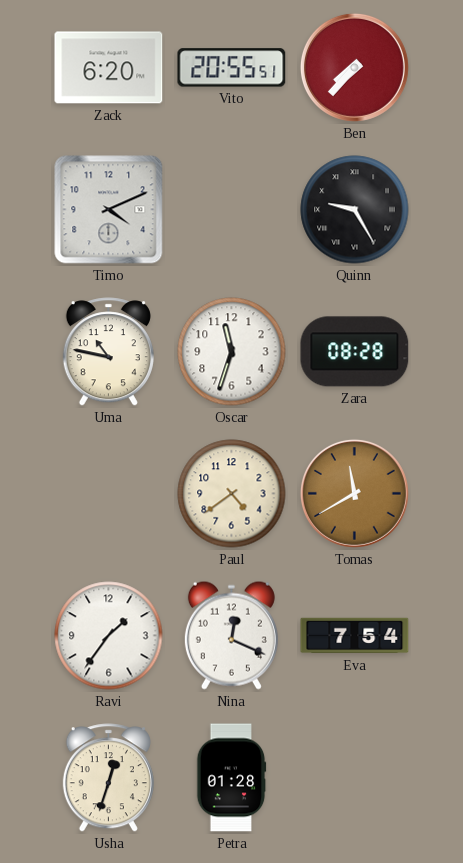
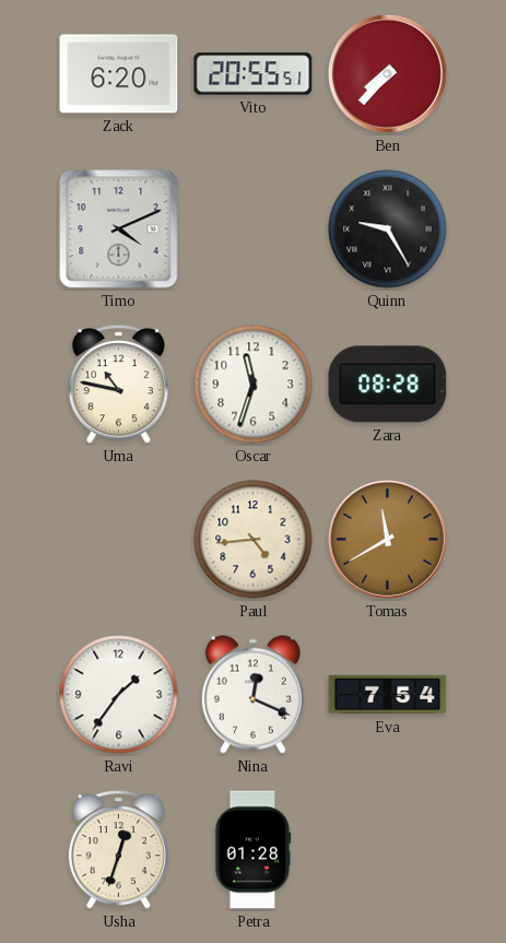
Paul: 4:39 -> 4:44 (254, 540)
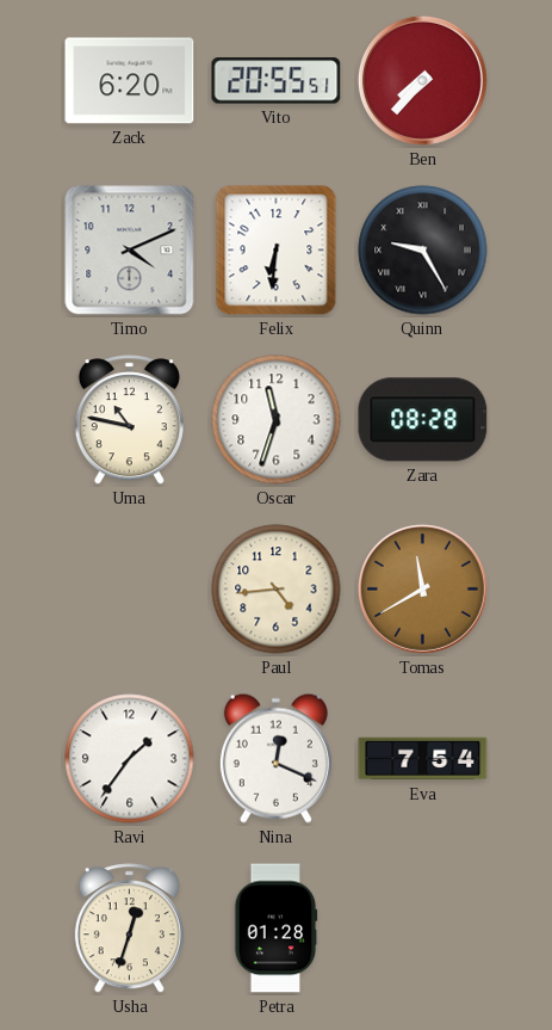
Felix: none -> 6:31 (277, 251)
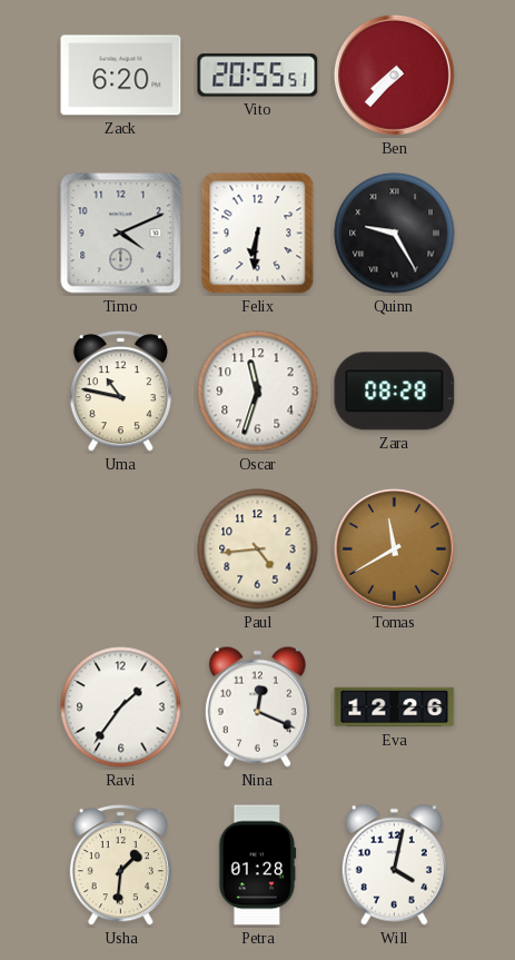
Eva: 7:54 -> 12:26 (395, 707)
Usha: 12:33 -> 1:31 (120, 865)
Will: none -> 4:02 (394, 864)
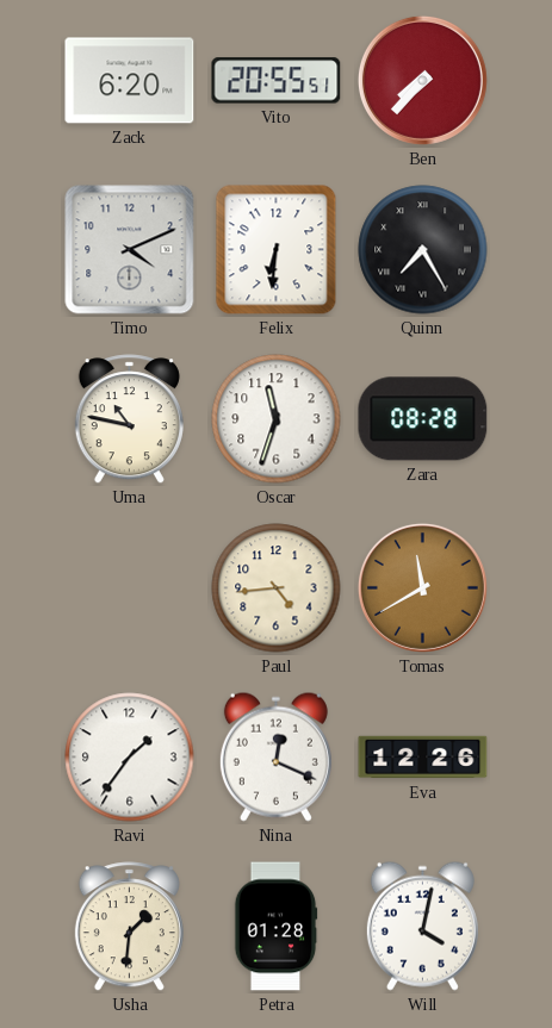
Quinn: 9:25 -> 7:25 (423, 250)
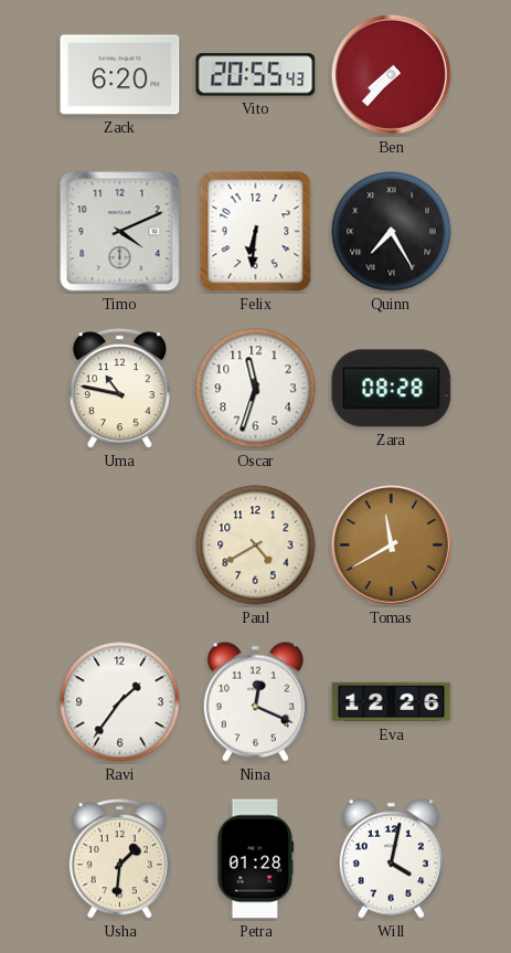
Vito: 20:55:51 -> 20:55:43 (256, 75)
Paul: 4:44 -> 4:40 (256, 546)
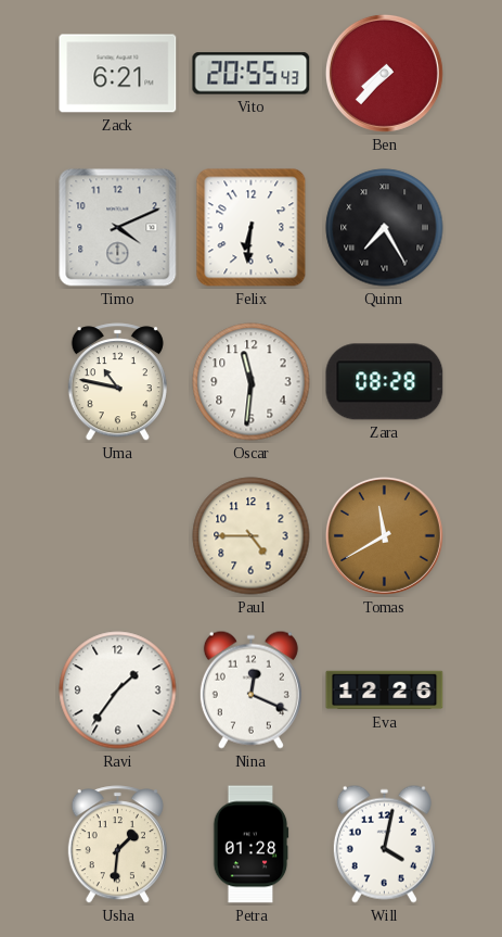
Zack: 6:20 -> 6:21 (118, 74)
Oscar: 11:33 -> 11:31 (252, 382)
Paul: 4:40 -> 4:45 (252, 536)
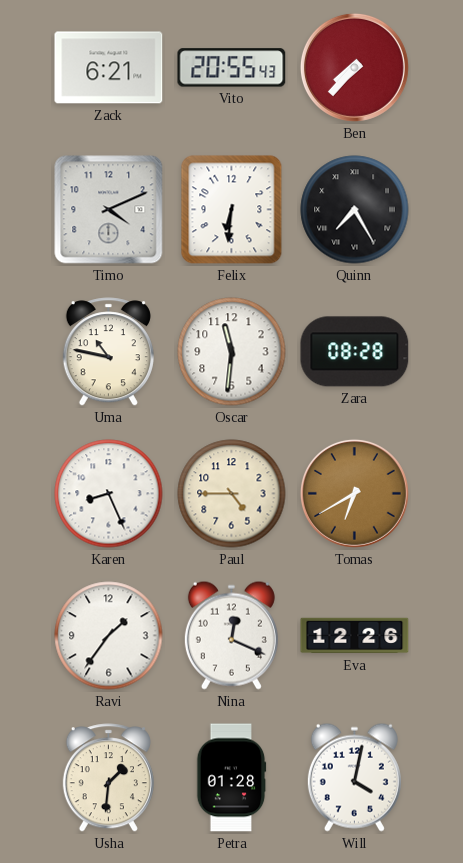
Karen: none -> 8:26 (109, 494)
Tomas: 11:40 -> 6:40 (354, 493)
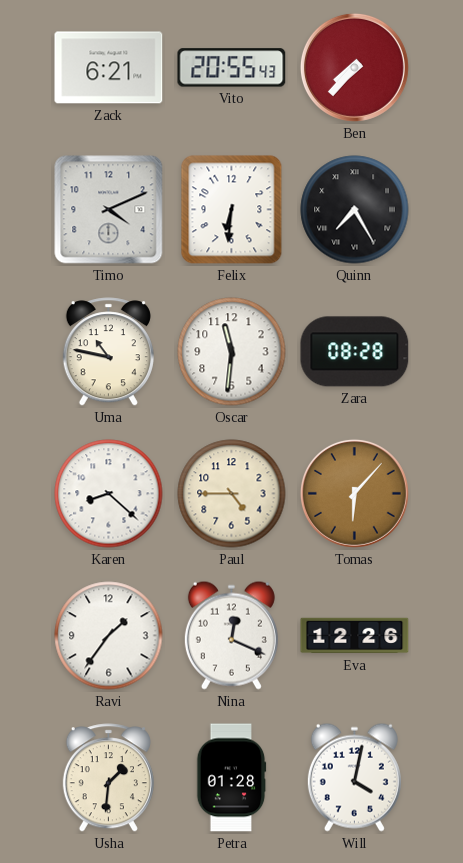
Karen: 8:26 -> 8:22 (109, 494)
Tomas: 6:40 -> 6:07 (354, 493)
